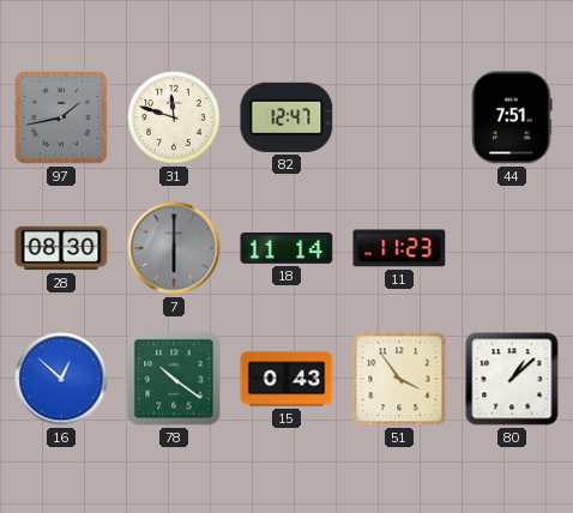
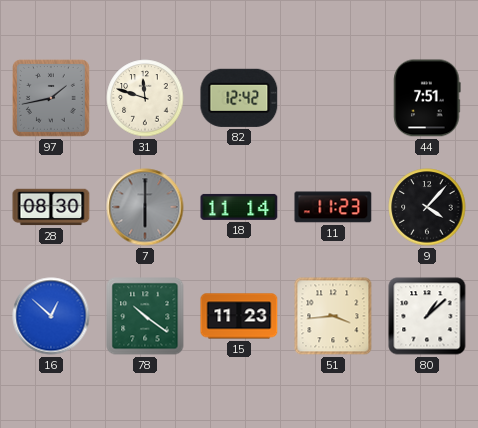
82: 12:47 -> 12:42 (239, 98)
9: none -> 4:07 (427, 207)
15: 0:43 -> 11:23 (239, 316)
51: 3:54 -> 3:44 (333, 316)
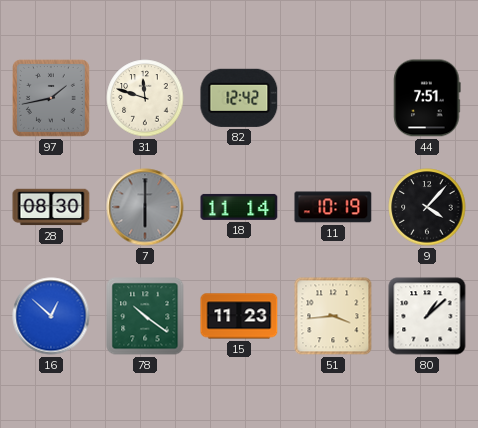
11: 11:23 -> 10:19 (333, 207)
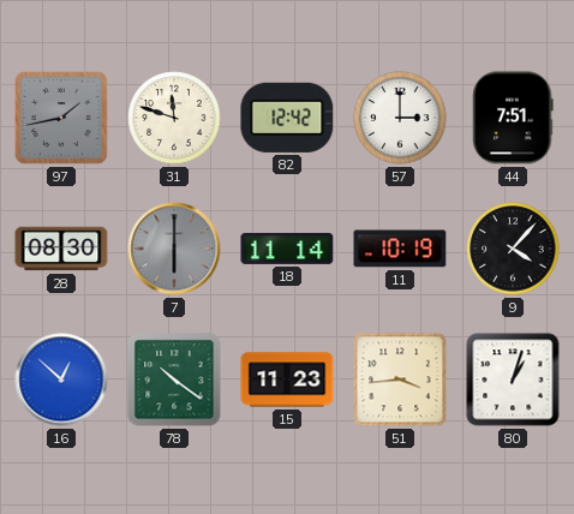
57: none -> 3:00 (400, 118)
80: 1:08 -> 1:03 (513, 379)
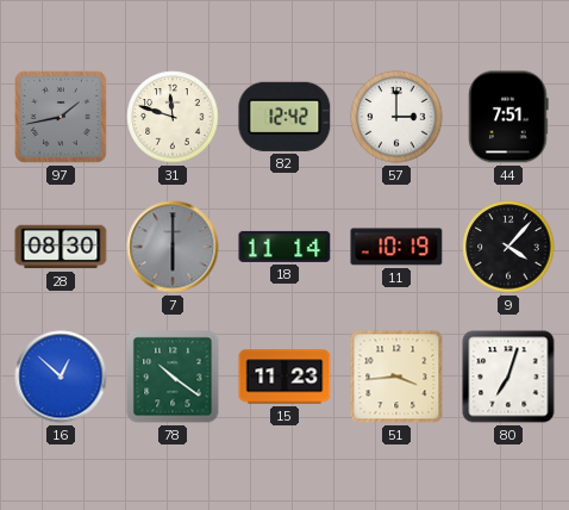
80: 1:03 -> 7:03 (508, 377)
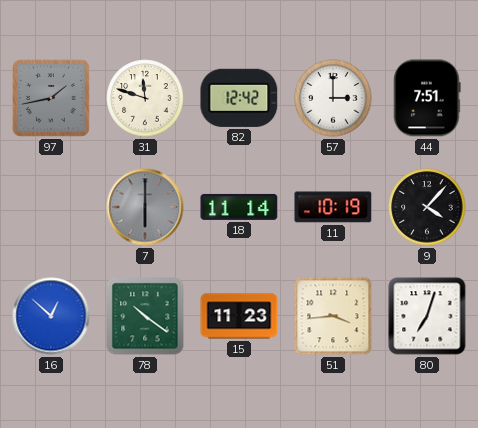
28: 08:30 -> none (61, 247)
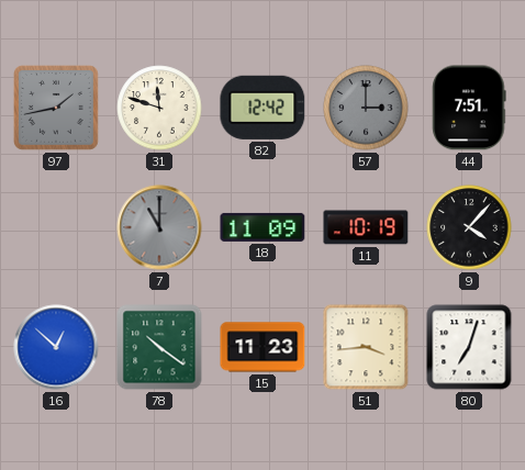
57 dial: white -> grey (366, 108)
7: 6:00 -> 11:00 (159, 227)
18: 11:14 -> 11:09 (262, 227)
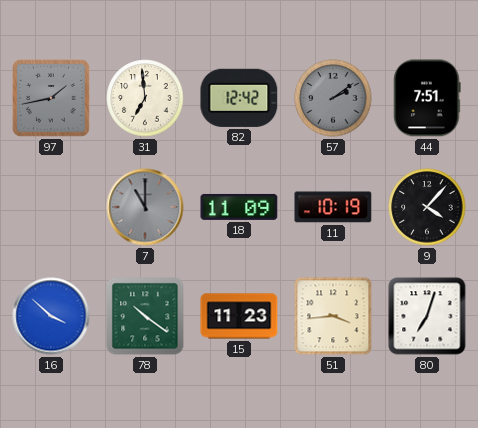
31: 11:48 -> 6:59 (145, 98)
57: 3:00 -> 2:09 (333, 98)
16: 12:52 -> 3:52 (51, 316)
